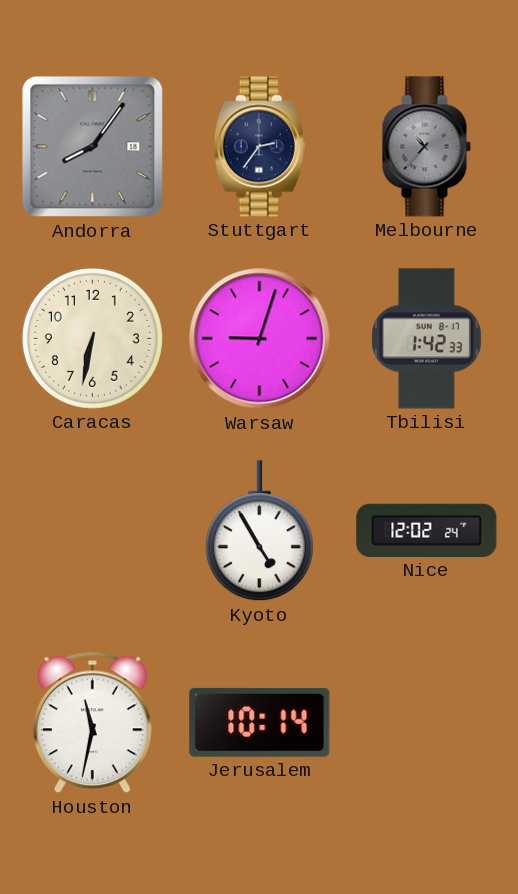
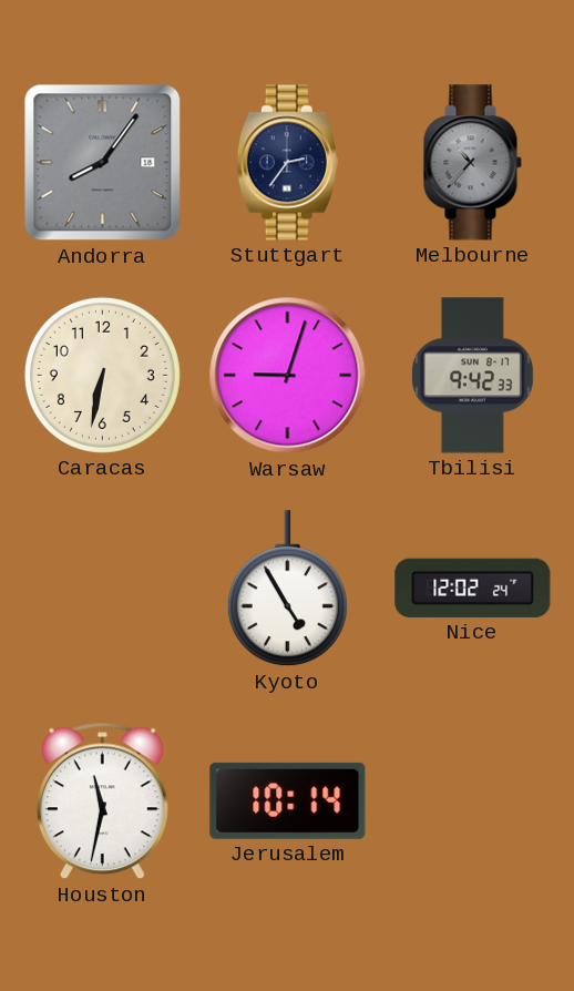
Tbilisi: 1:42 -> 9:42 (473, 376)
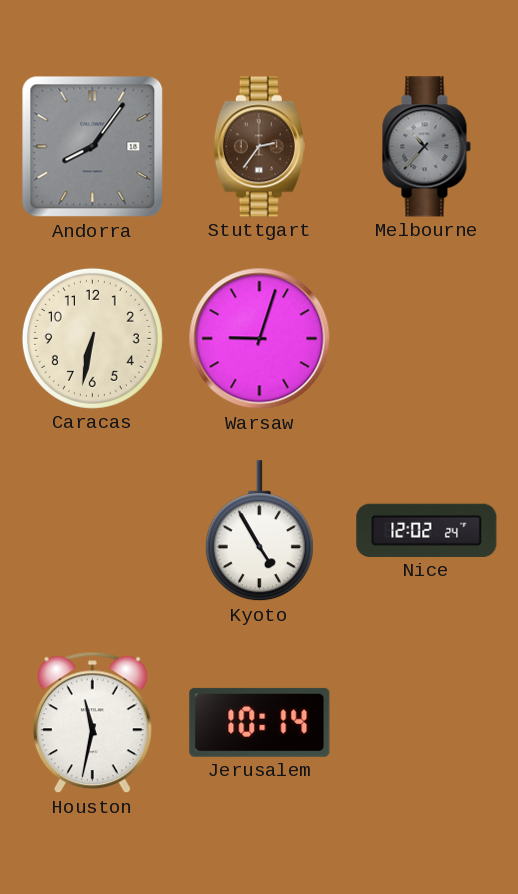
Stuttgart dial: navy -> brown (259, 147)
Tbilisi: 9:42 -> none (473, 376)
